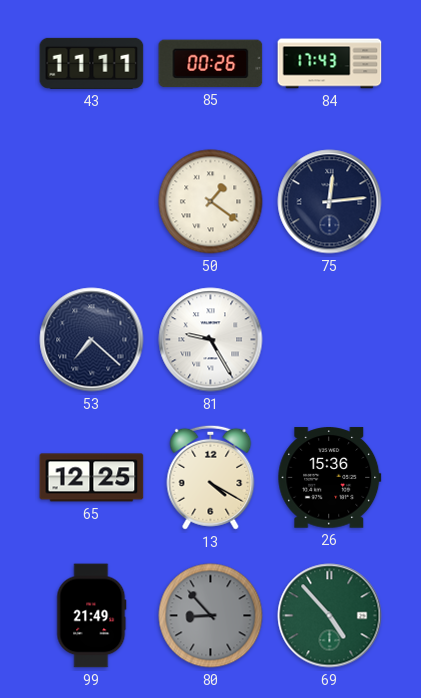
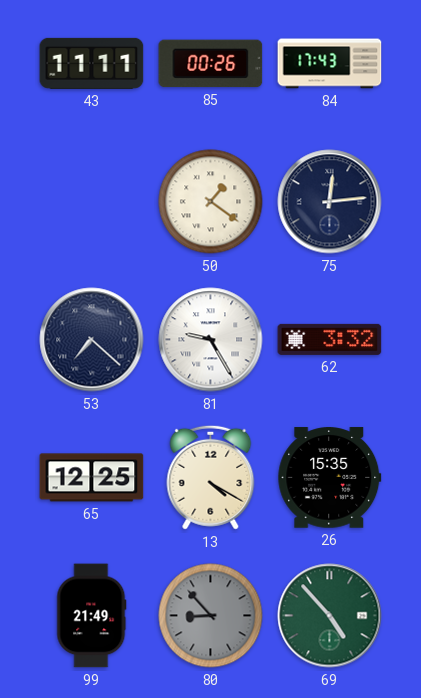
62: none -> 3:32 (330, 339)
26: 15:36 -> 15:35 (330, 478)
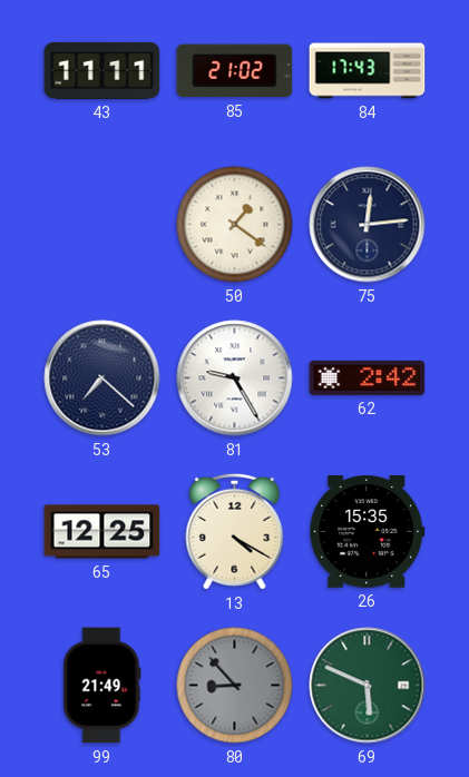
85: 00:26 -> 21:02 (235, 71)
62: 3:32 -> 2:42 (368, 377)
69: 4:53 -> 5:49 (368, 686)
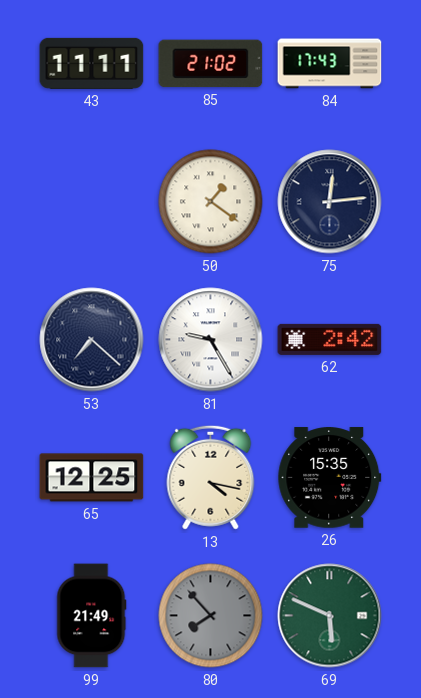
13: 4:20 -> 4:17 (211, 477)
80: 8:53 -> 7:53 (211, 616)
